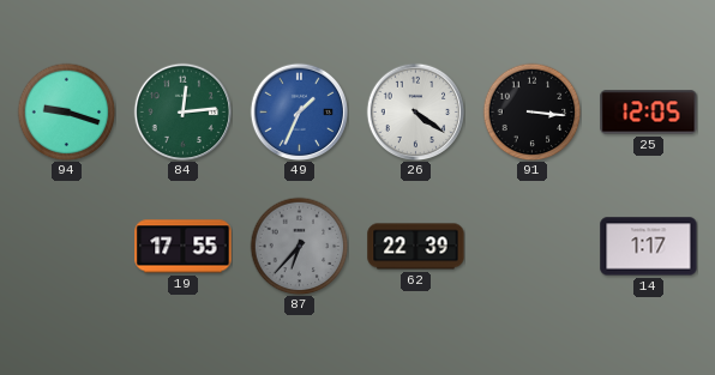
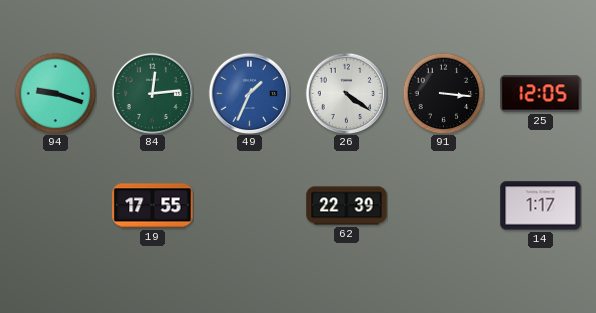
87: 6:37 -> none (299, 246)
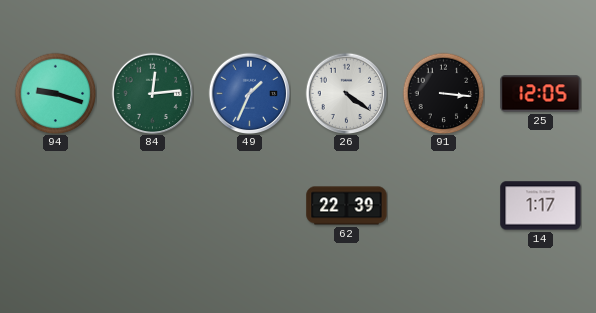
19: 17:55 -> none (153, 206)
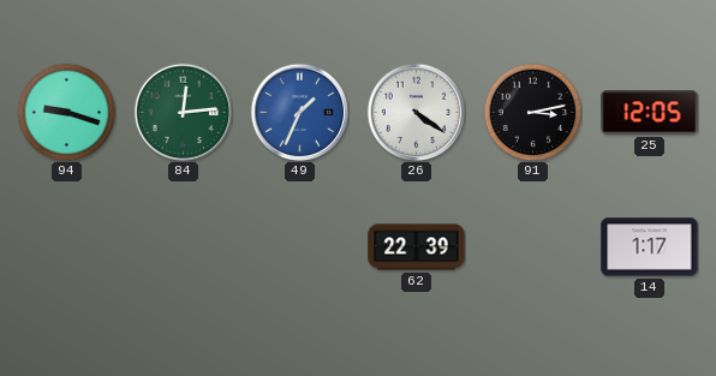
91: 3:16 -> 3:13 (532, 112)
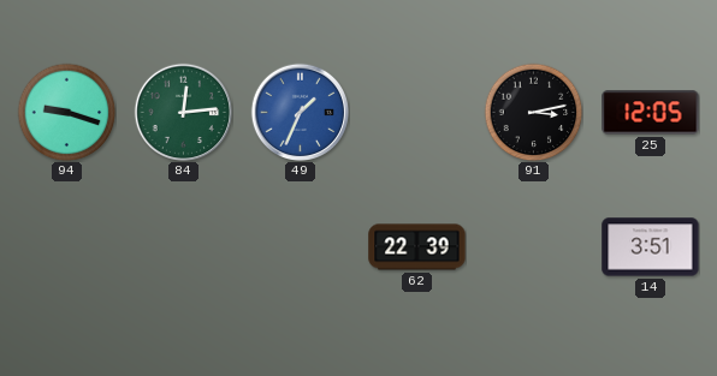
26: 4:21 -> none (416, 112)
14: 1:17 -> 3:51 (651, 247)
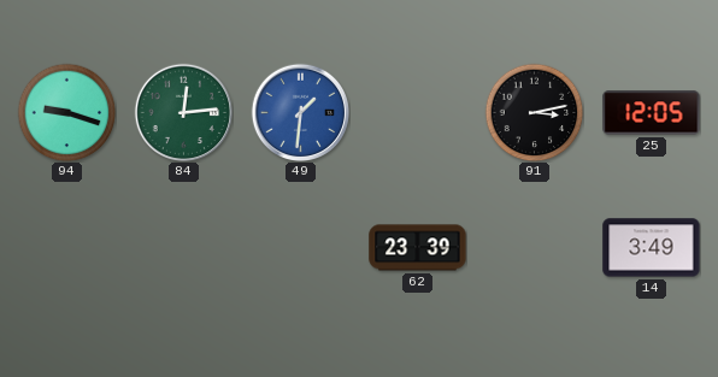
49: 1:34 -> 1:31 (300, 112)
62: 22:39 -> 23:39 (418, 248)
14: 3:51 -> 3:49 (652, 248)
